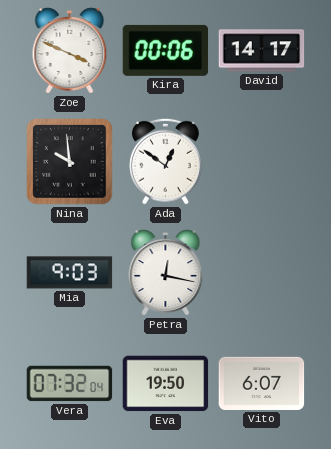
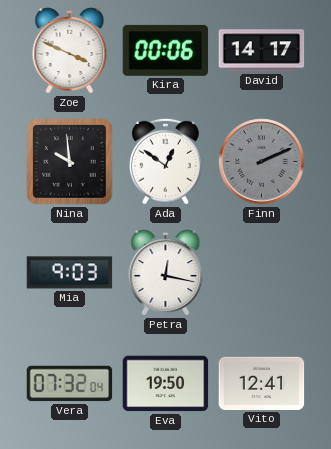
Finn: none -> 2:11 (262, 162)
Vito: 6:07 -> 12:41 (262, 383)
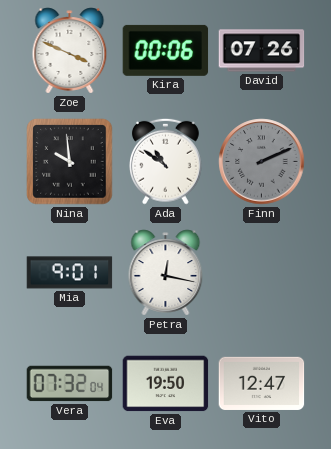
David: 14:17 -> 07:26 (262, 51)
Ada: 12:51 -> 10:51 (166, 161)
Mia: 9:03 -> 9:01 (70, 273)
Vito: 12:41 -> 12:47 (262, 383)
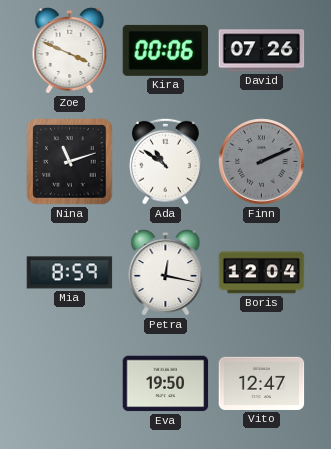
Nina: 9:59 -> 11:12 (70, 162)
Mia: 9:01 -> 8:59 (70, 273)
Boris: none -> 12:04 (262, 273)
Vera: 07:32 -> none (70, 384)
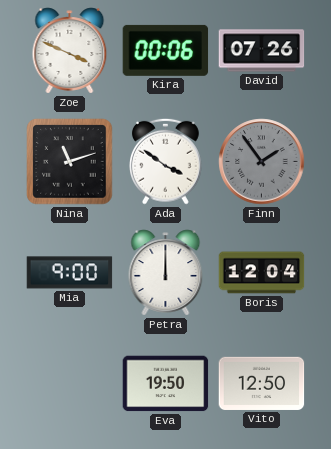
Ada: 10:51 -> 3:51 (166, 161)
Finn: 2:11 -> 1:54 (262, 162)
Mia: 8:59 -> 9:00 (70, 273)
Petra: 12:17 -> 12:00 (166, 273)
Vito: 12:47 -> 12:50 (262, 383)
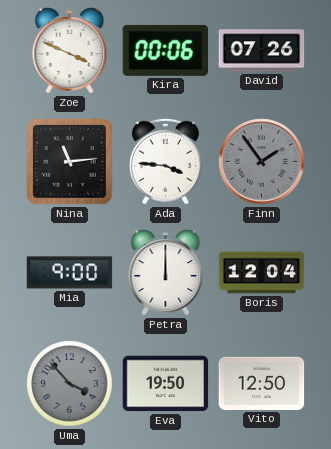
Nina: 11:12 -> 11:14 (70, 162)
Ada: 3:51 -> 3:46 (166, 161)
Uma: none -> 3:53 (70, 384)
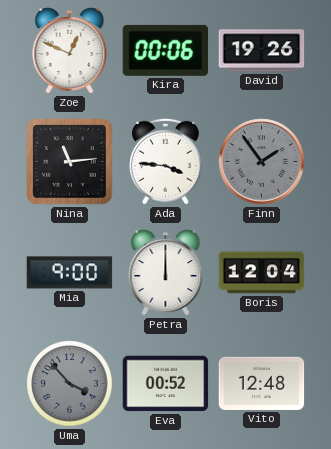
Zoe: 3:49 -> 12:49 (70, 51)
David: 07:26 -> 19:26 (262, 51)
Eva: 19:50 -> 00:52 (166, 384)
Vito: 12:50 -> 12:48 (262, 383)
